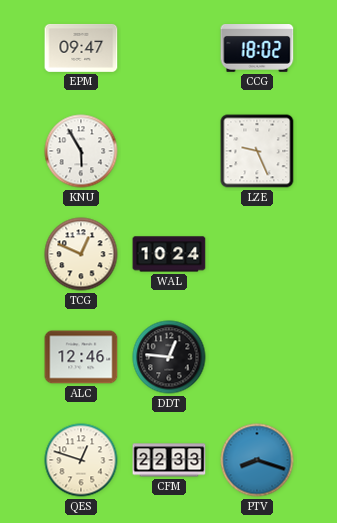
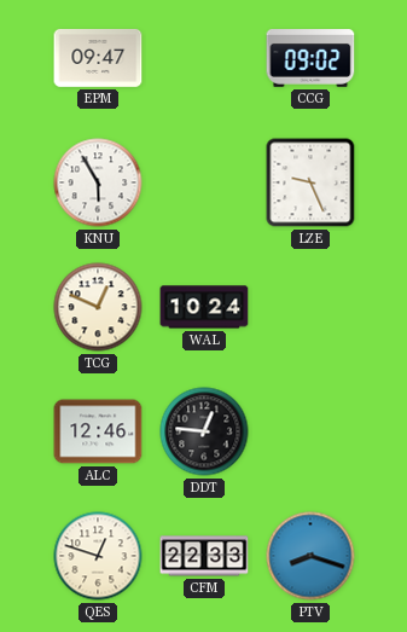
CCG: 18:02 -> 09:02 (310, 59)
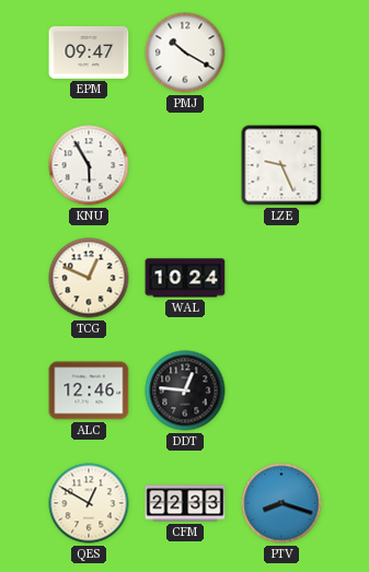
PMJ: none -> 10:20 (185, 52)
CCG: 09:02 -> none (310, 59)
QES: 12:48 -> 12:50 (89, 503)
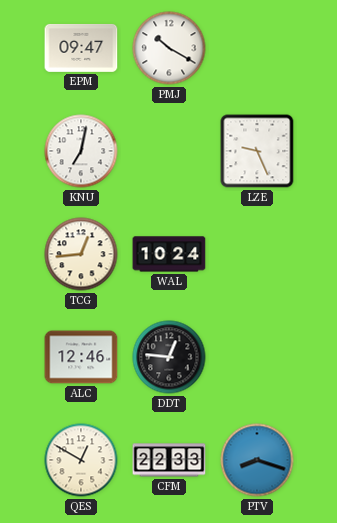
KNU: 5:55 -> 7:02 (81, 151)
TCG: 12:49 -> 12:44 (81, 254)
